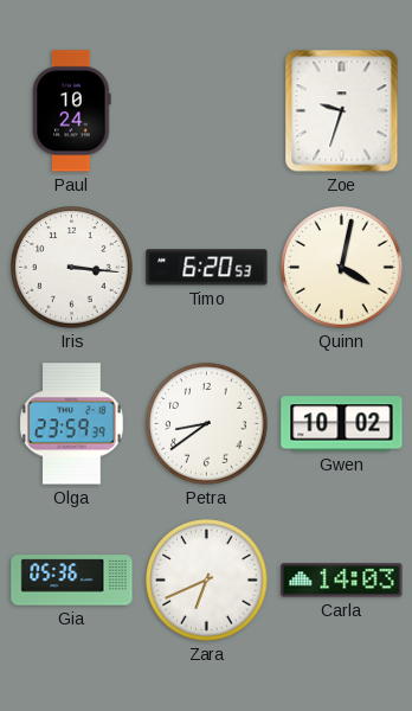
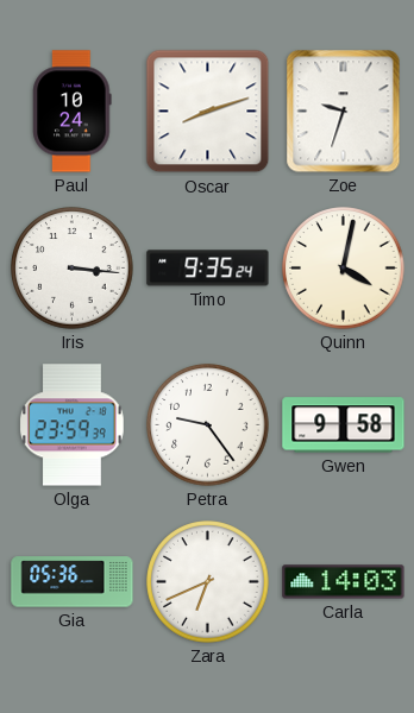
Oscar: none -> 8:12 (208, 112)
Timo: 6:20 -> 9:35 (208, 269)
Petra: 8:39 -> 9:24 (208, 425)
Gwen: 10:02 -> 9:58 (344, 425)
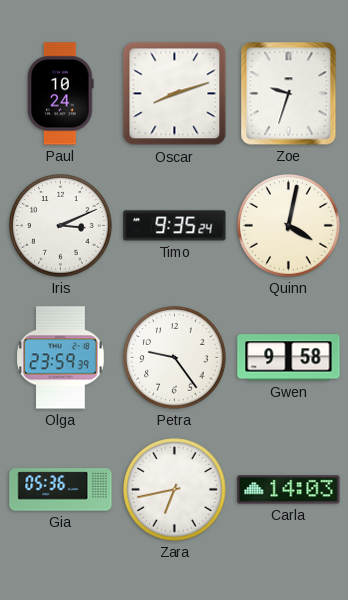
Iris: 3:16 -> 3:11 (61, 226)
Zara: 6:41 -> 6:43 (175, 490)
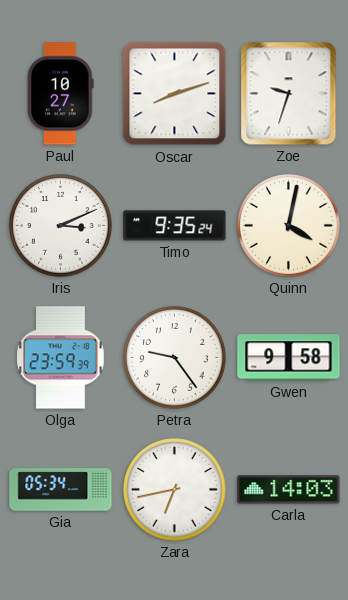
Paul: 10:24 -> 10:27 (61, 94)
Gia: 05:36 -> 05:34 (61, 490)
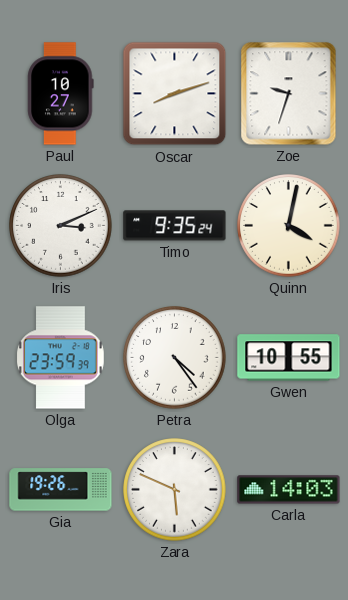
Petra: 9:24 -> 4:24 (175, 358)
Gwen: 9:58 -> 10:55 (289, 358)
Gia: 05:34 -> 19:26 (61, 490)
Zara: 6:43 -> 5:49 (175, 490)
